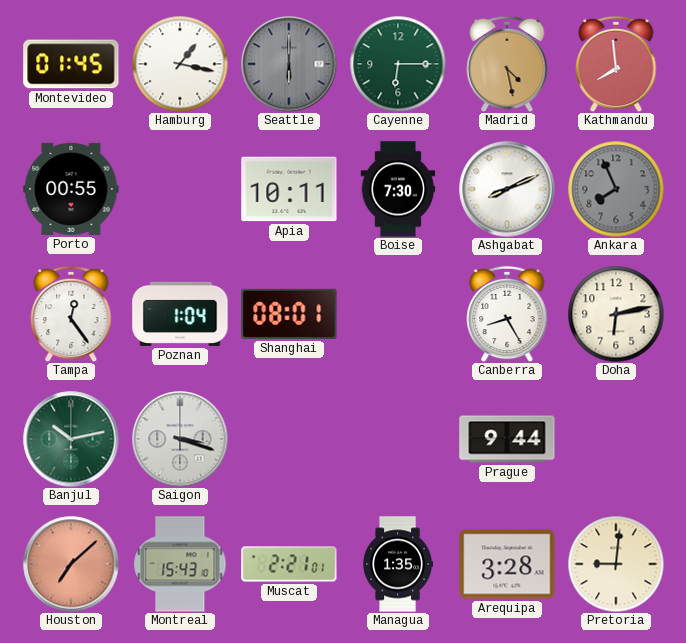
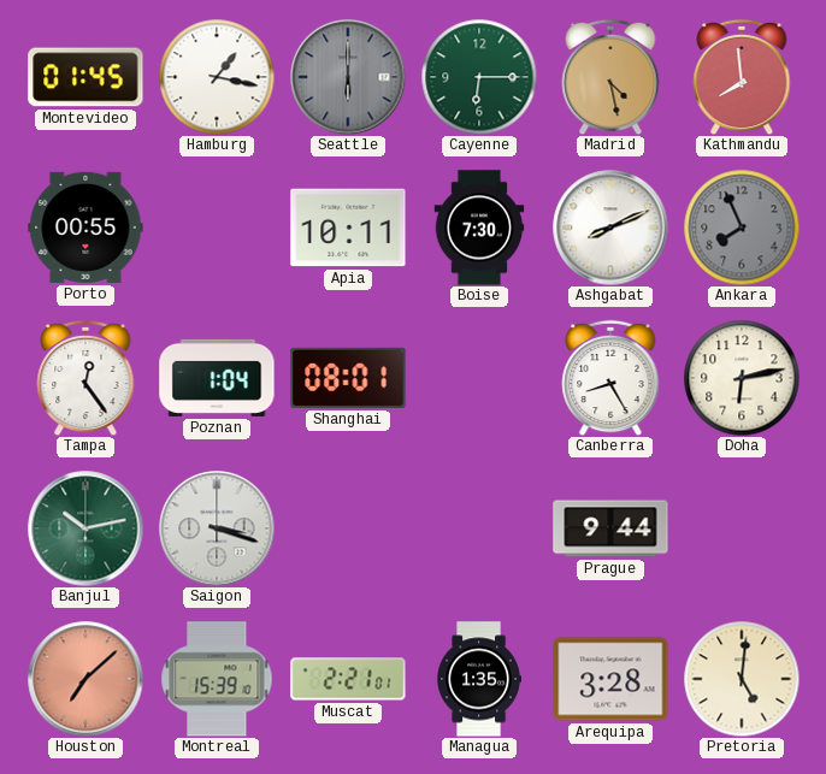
Montreal: 15:43 -> 15:39 (217, 679)
Pretoria: 9:01 -> 5:01 (742, 679)
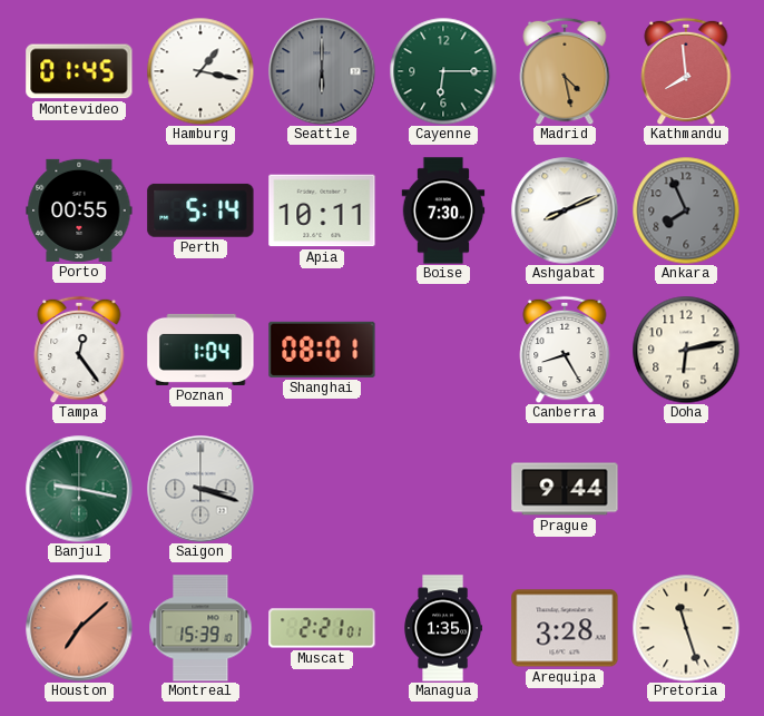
Perth: none -> 5:14 (200, 210)
Banjul: 10:13 -> 9:17 (79, 489)
Pretoria: 5:01 -> 11:27 (686, 628)
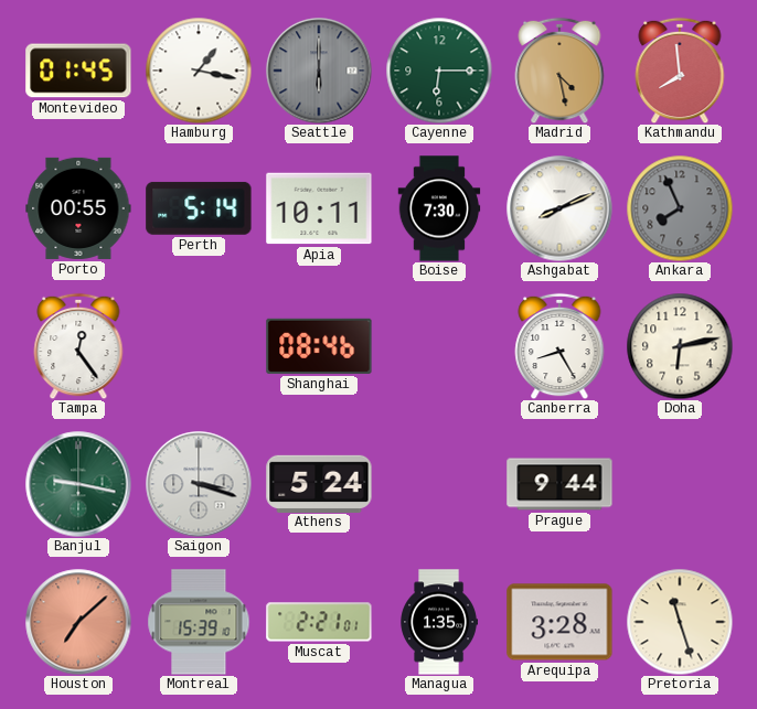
Poznan: 1:04 -> none (200, 350)
Shanghai: 08:01 -> 08:46 (319, 346)
Athens: none -> 5:24 (319, 483)
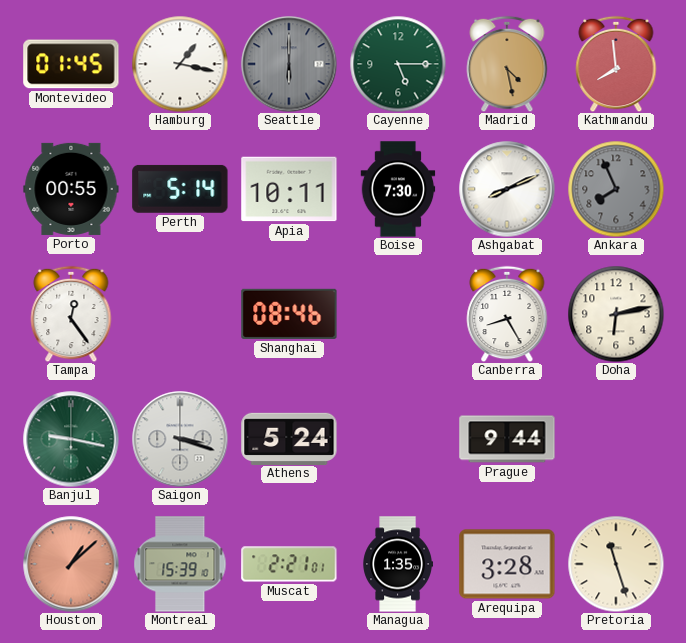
Cayenne: 6:15 -> 5:15 (398, 64)
Houston: 7:08 -> 1:08 (71, 564)
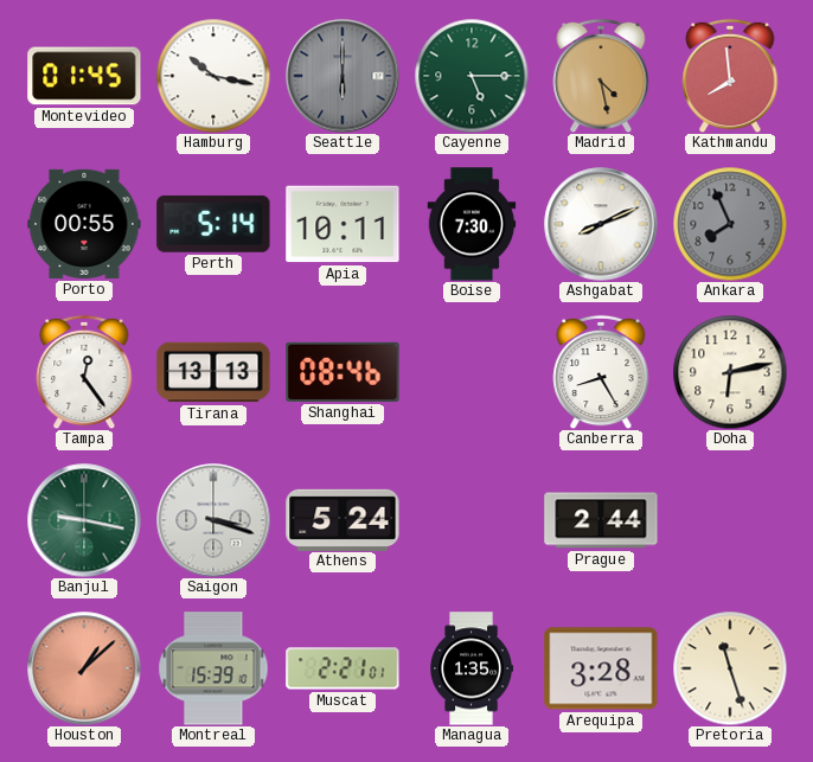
Hamburg: 1:17 -> 10:17 (213, 76)
Tirana: none -> 13:13 (213, 372)
Prague: 9:44 -> 2:44 (601, 520)
